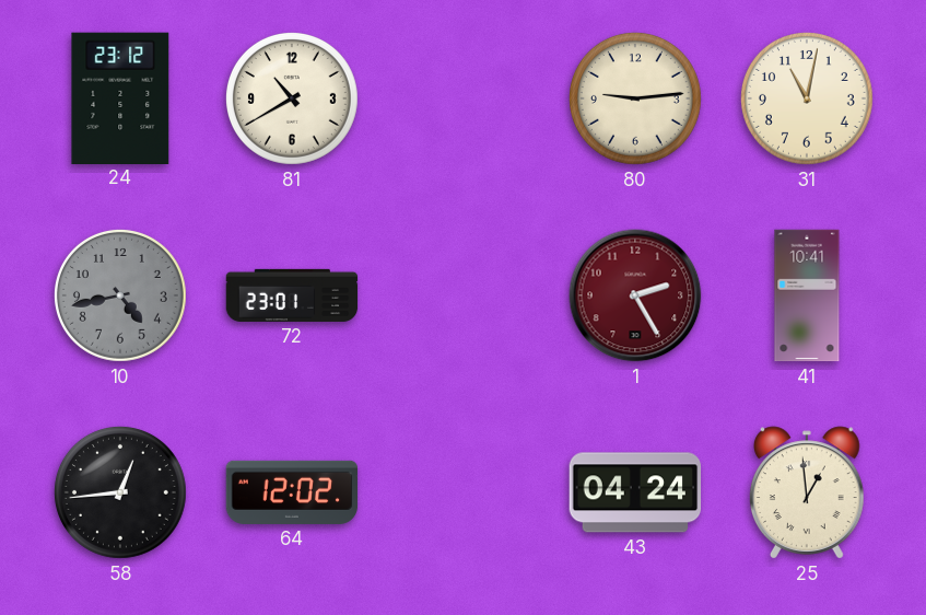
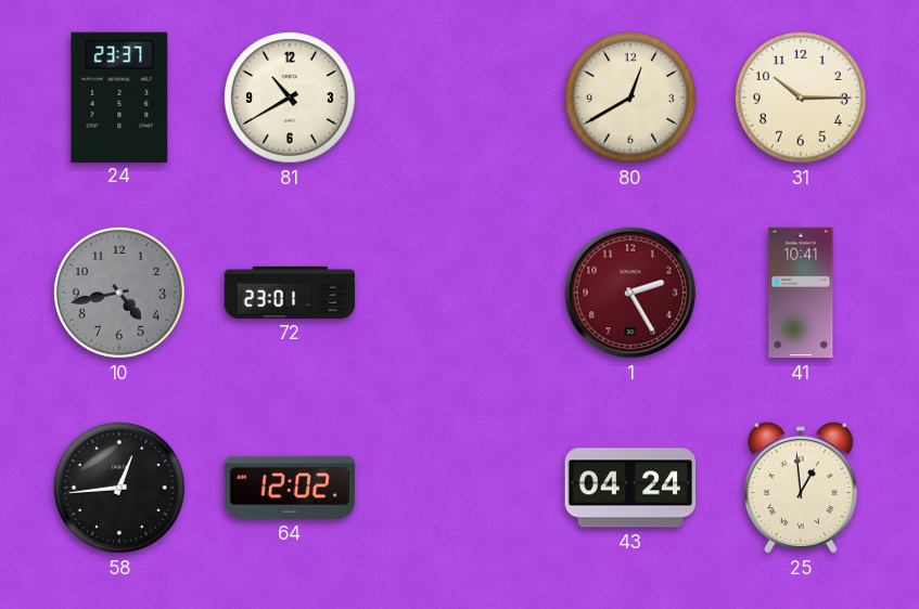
24: 23:12 -> 23:37 (119, 96)
80: 9:14 -> 12:40 (630, 98)
31: 11:02 -> 10:15 (801, 98)
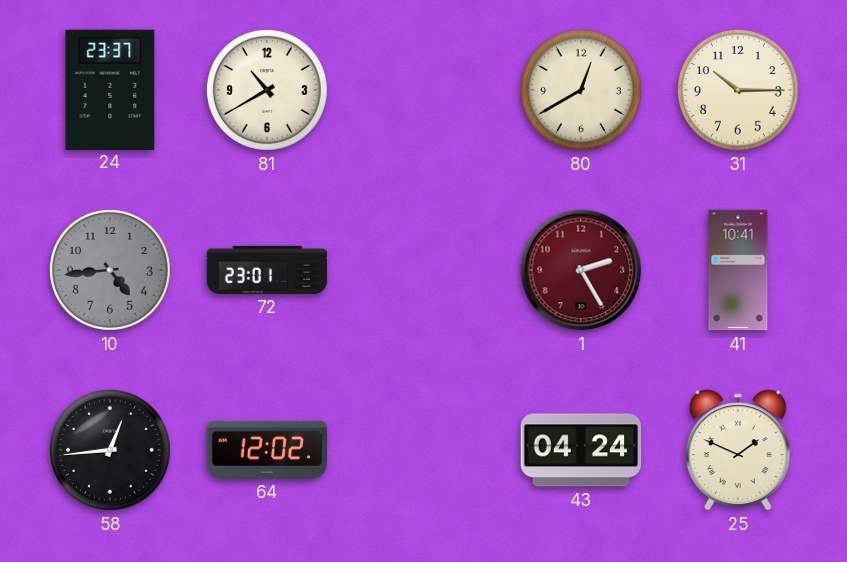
10: 4:43 -> 4:44 (110, 270)
25: 12:59 -> 1:49 (739, 450)
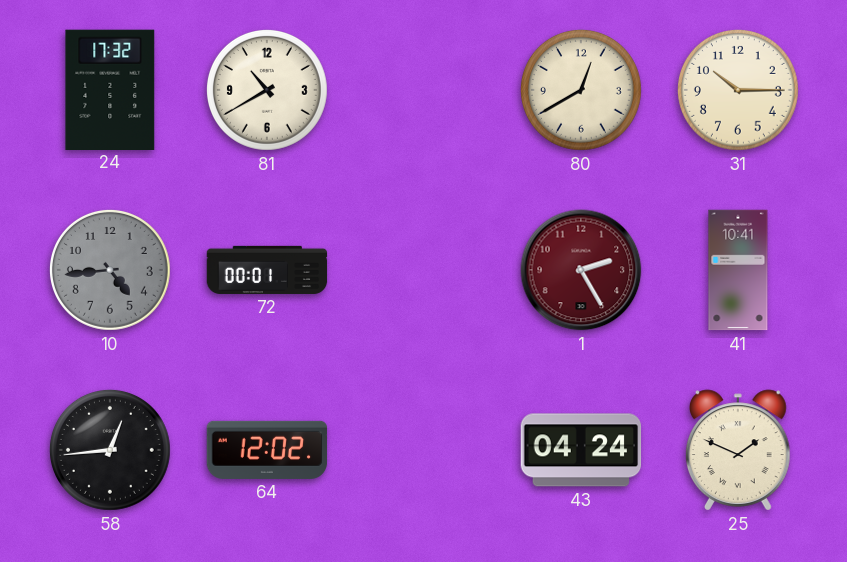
24: 23:37 -> 17:32 (110, 89)
72: 23:01 -> 00:01 (267, 270)
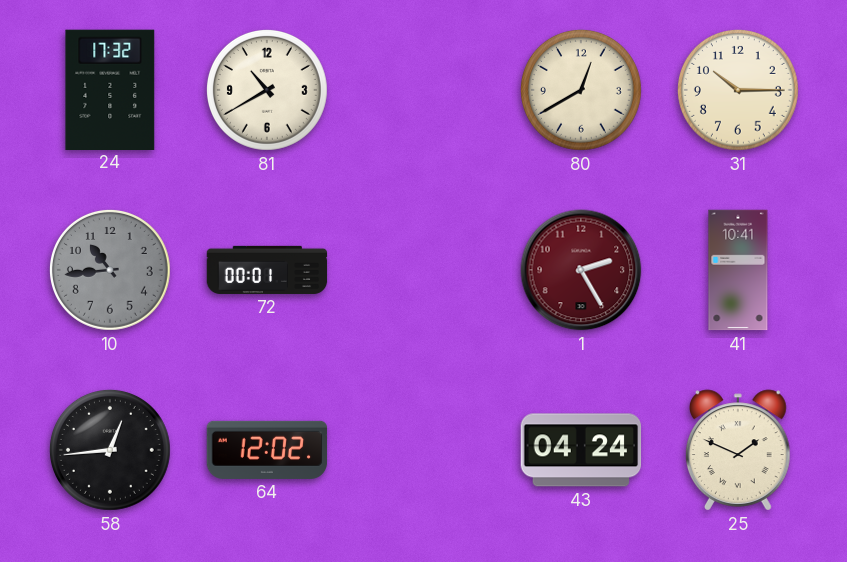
10: 4:44 -> 10:44 (110, 270)
